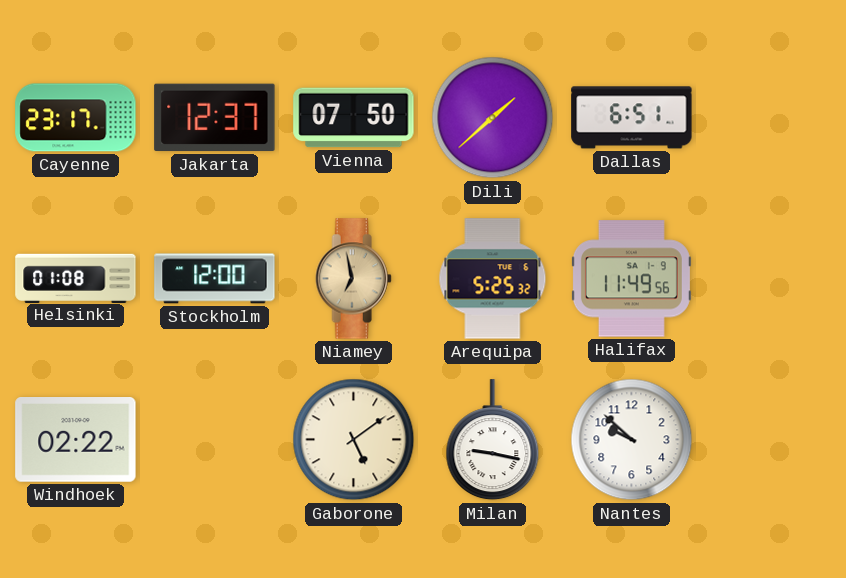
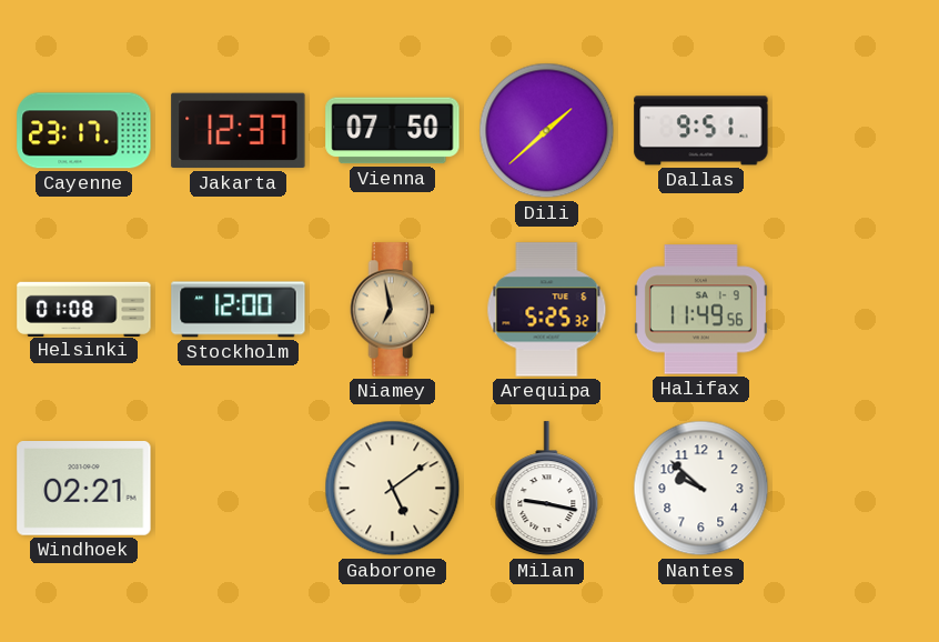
Dallas: 6:51 -> 9:51 (701, 131)
Windhoek: 02:22 -> 02:21 (84, 489)
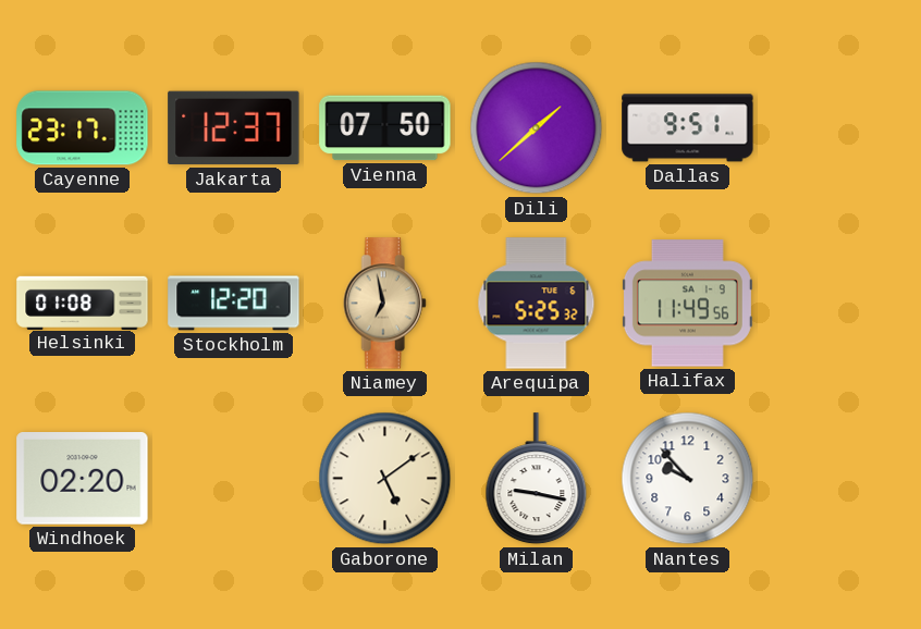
Stockholm: 12:00 -> 12:20 (234, 304)
Windhoek: 02:21 -> 02:20 (83, 479)
Nantes: 9:52 -> 9:53 (688, 479)
